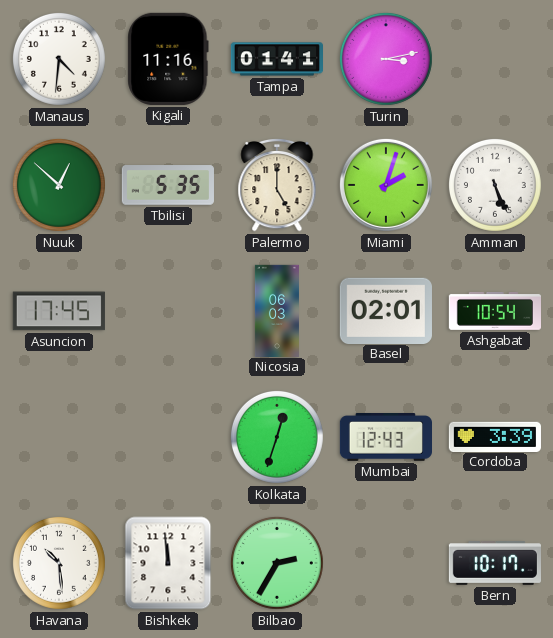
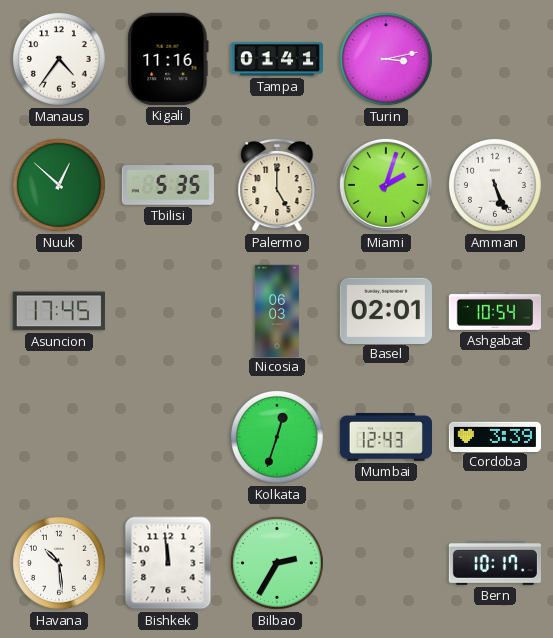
Manaus: 4:31 -> 4:36 (59, 59)
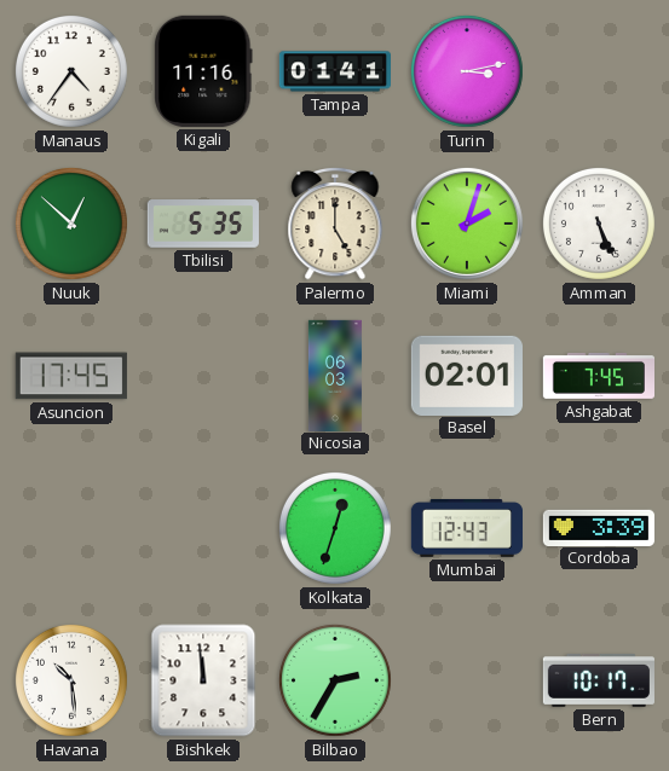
Ashgabat: 10:54 -> 7:45 (598, 376)
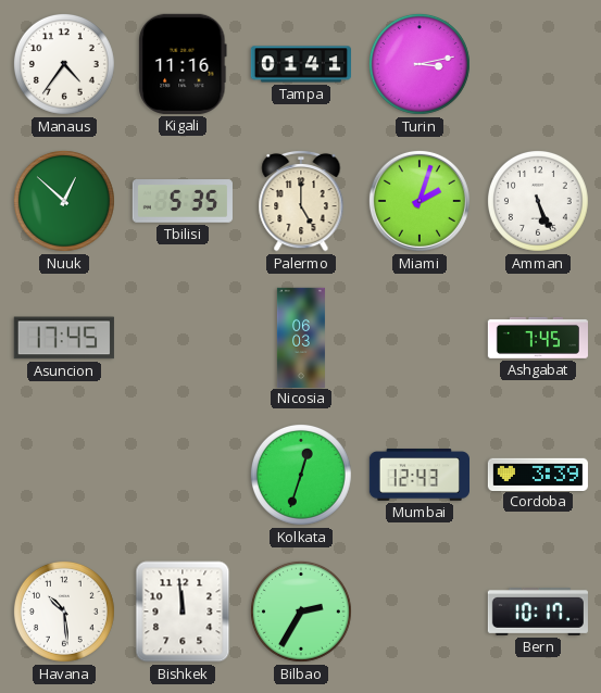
Basel: 02:01 -> none (467, 375)
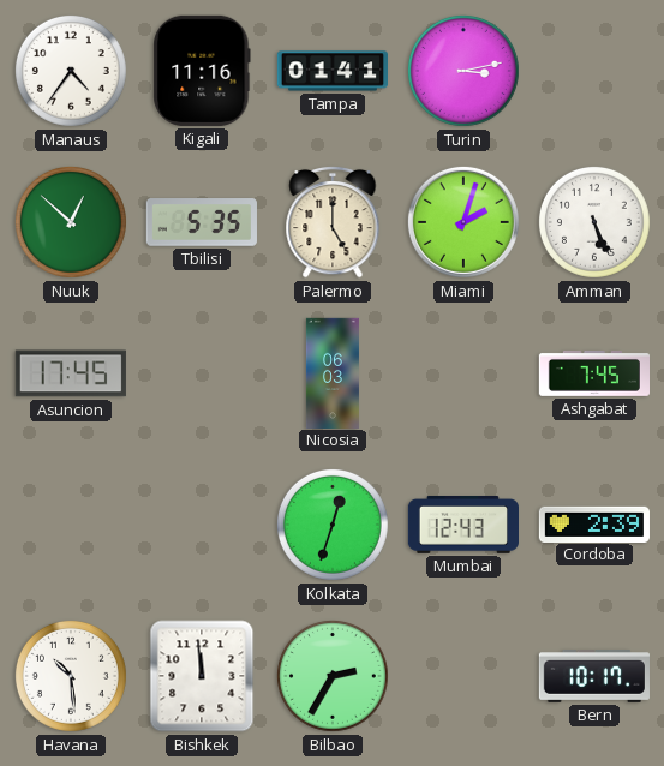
Cordoba: 3:39 -> 2:39 (593, 523)
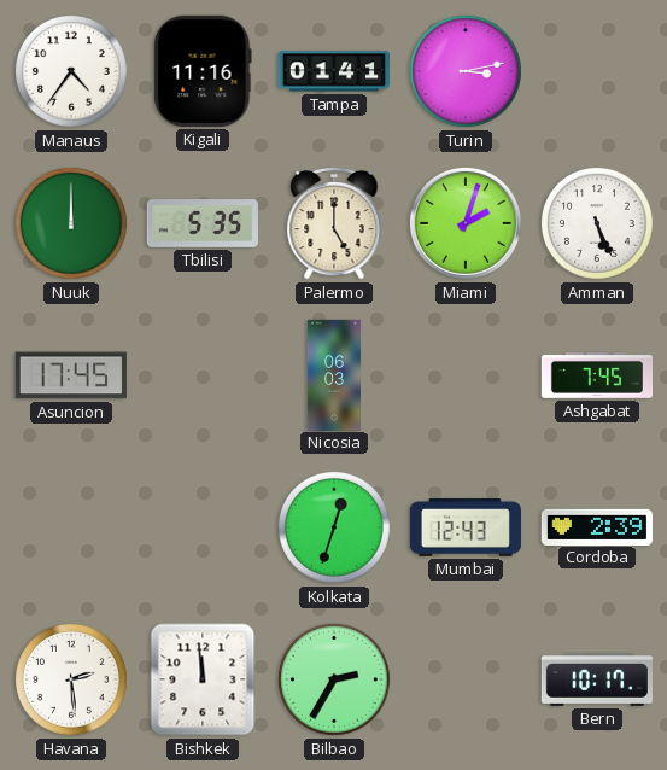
Nuuk: 12:52 -> 12:00 (71, 223)
Havana: 10:29 -> 2:29 (71, 679)
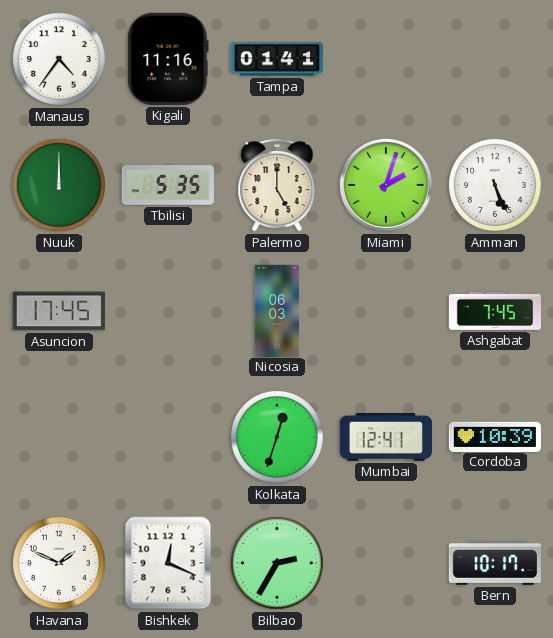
Turin: 3:13 -> none (466, 71)
Mumbai: 12:43 -> 12:41 (385, 438)
Cordoba: 2:39 -> 10:39 (494, 436)
Havana: 2:29 -> 1:49 (59, 563)
Bishkek: 11:59 -> 12:19 (168, 563)
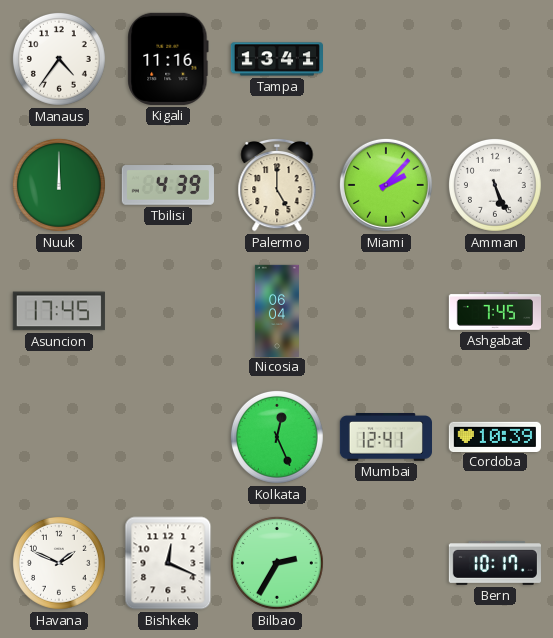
Tampa: 01:41 -> 13:41 (276, 59)
Tbilisi: 5:35 -> 4:39 (168, 185)
Miami: 2:03 -> 2:07 (386, 185)
Nicosia: 06:03 -> 06:04 (277, 310)
Kolkata: 12:33 -> 12:26 (277, 437)
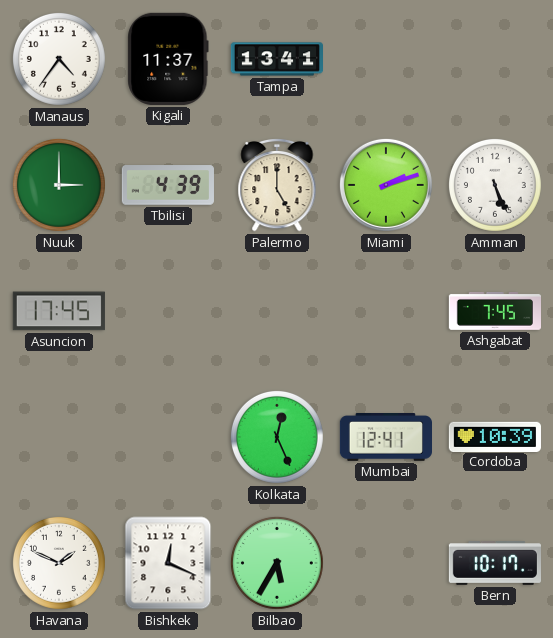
Kigali: 11:16 -> 11:37 (168, 59)
Nuuk: 12:00 -> 3:00 (59, 185)
Miami: 2:07 -> 2:12 (386, 185)
Nicosia: 06:04 -> none (277, 310)
Bilbao: 2:35 -> 5:35 (277, 563)
